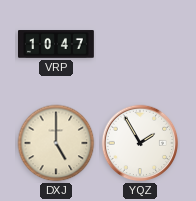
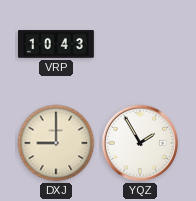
VRP: 10:47 -> 10:43 (57, 44)
DXJ: 5:00 -> 9:00 (56, 143)
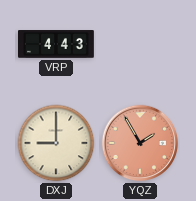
VRP: 10:43 -> 4:43 (57, 44)
YQZ dial: white -> salmon (140, 143)
